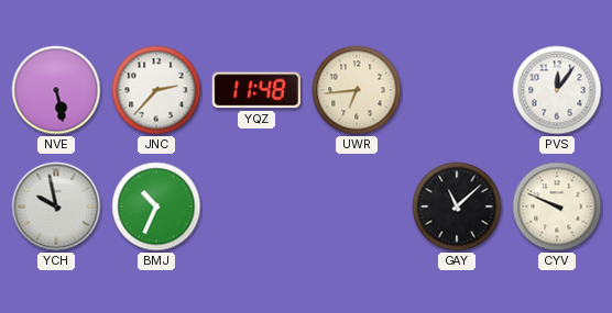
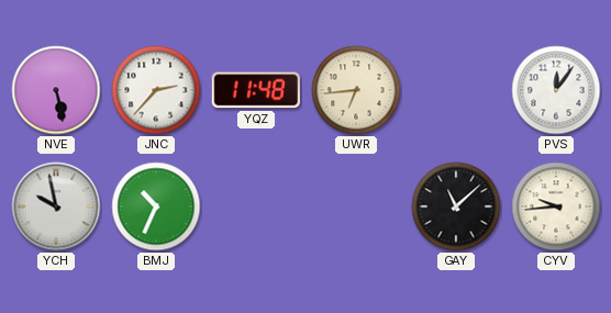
CYV: 9:49 -> 9:44 (556, 206)
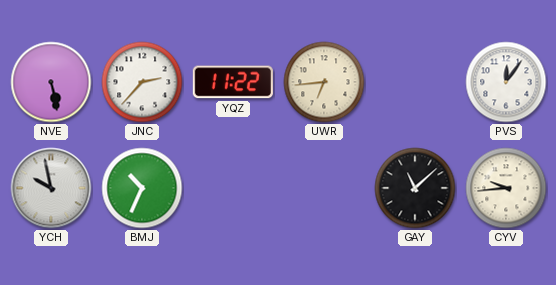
YQZ: 11:48 -> 11:22 (233, 82)
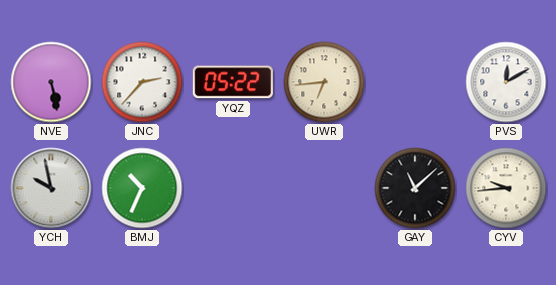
YQZ: 11:22 -> 05:22 (233, 82)
PVS: 12:06 -> 12:10 (506, 82)
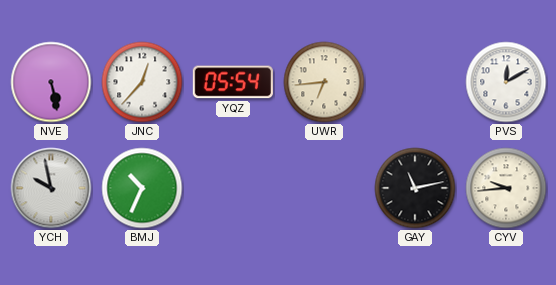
JNC: 2:37 -> 12:37 (142, 82)
YQZ: 05:22 -> 05:54 (233, 82)
GAY: 11:08 -> 11:13 (415, 188)
